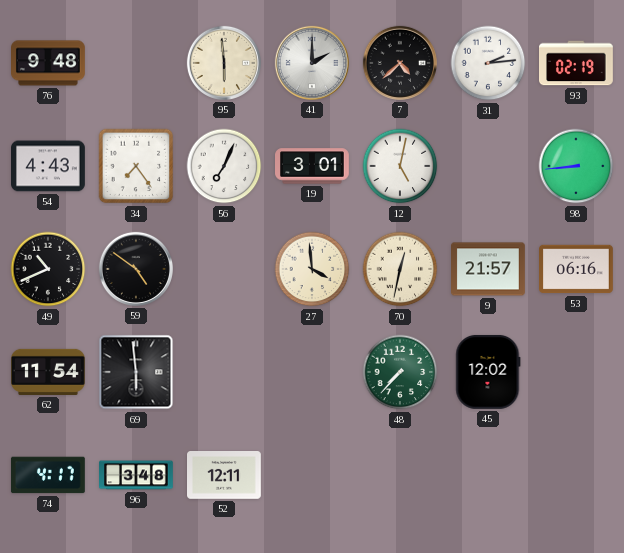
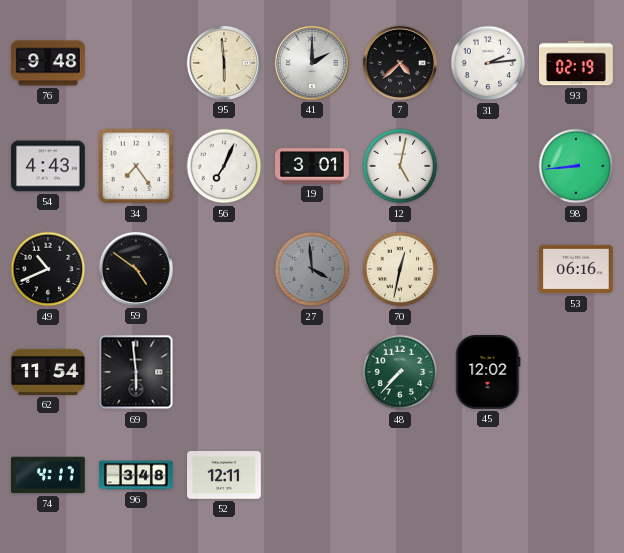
27 dial: cream -> grey (312, 269)
9: 21:57 -> none (489, 269)
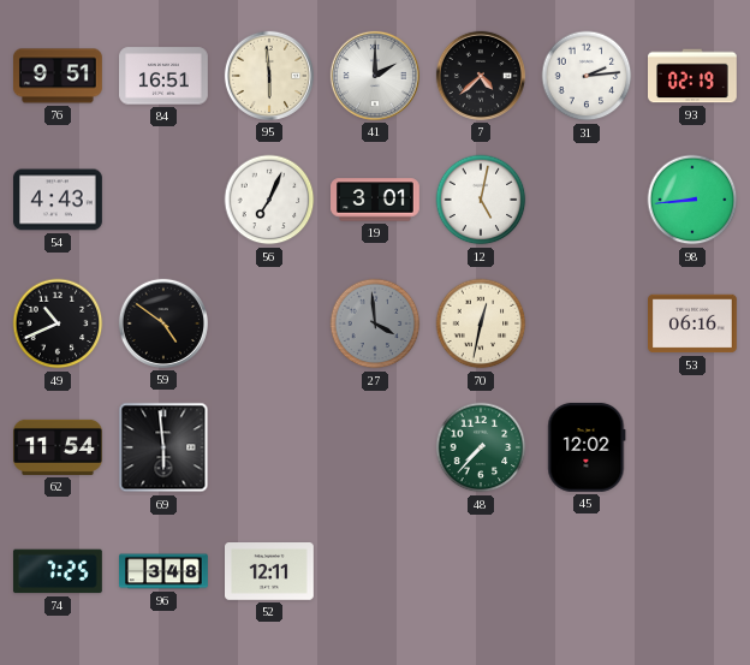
76: 9:48 -> 9:51 (59, 76)
84: none -> 16:51 (165, 76)
34: 7:24 -> none (136, 166)
74: 4:17 -> 7:25 (58, 571)
